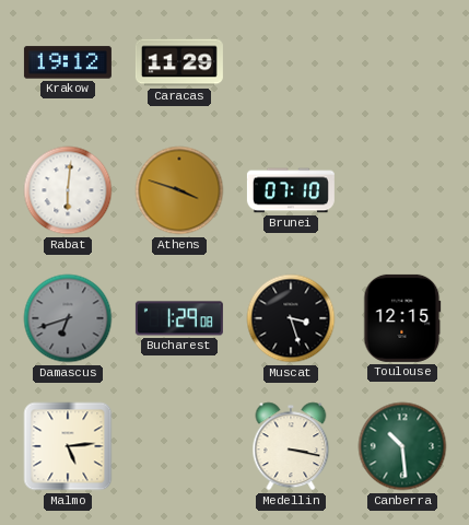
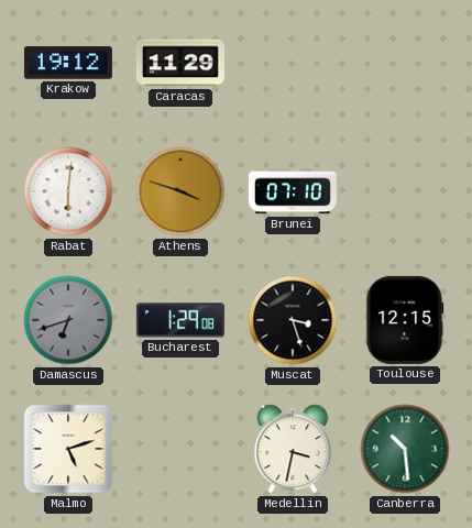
Malmo: 5:14 -> 5:12 (68, 449)
Medellin: 3:17 -> 3:32 (293, 449)
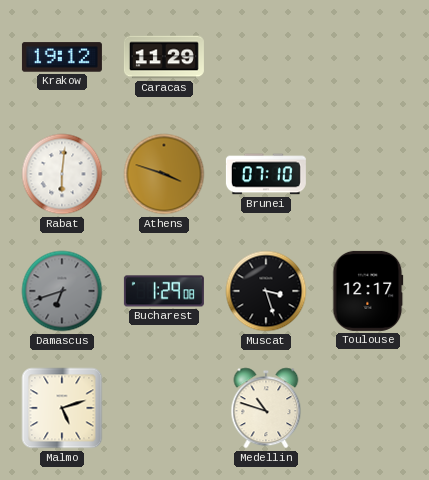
Toulouse: 12:15 -> 12:17 (368, 291)
Medellin: 3:32 -> 10:48 (266, 408)
Canberra: 10:29 -> none (405, 449)
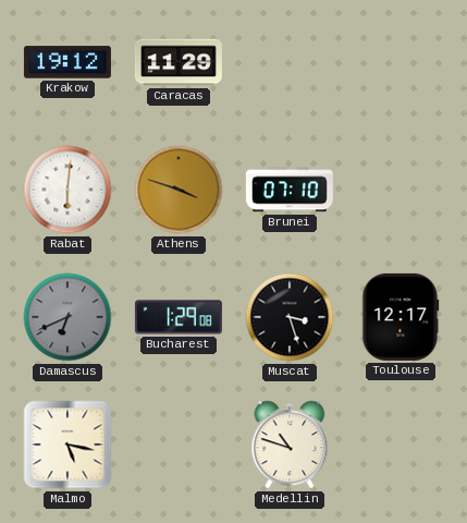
Damascus: 6:42 -> 6:41 (67, 317)
Malmo: 5:12 -> 5:17 (67, 445)
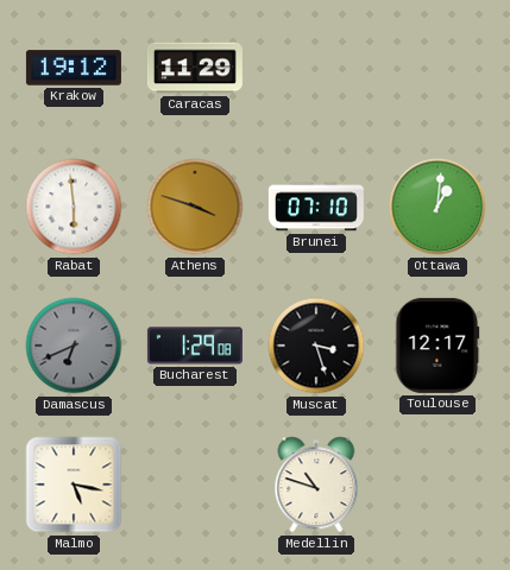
Rabat: 6:01 -> 5:59 (74, 207)
Ottawa: none -> 1:01 (437, 207)
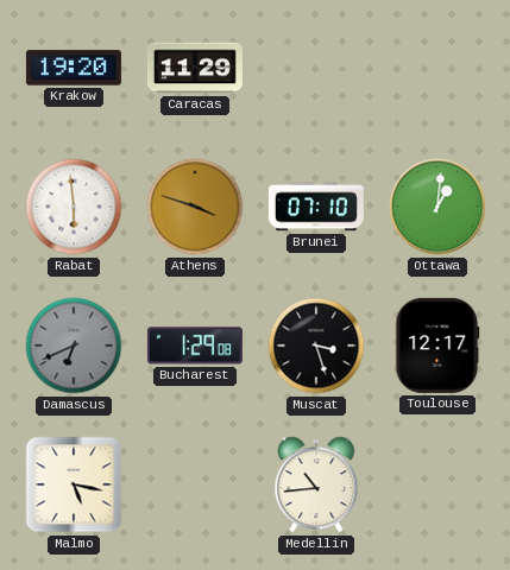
Krakow: 19:12 -> 19:20 (74, 68)
Medellin: 10:48 -> 10:44 (316, 484)
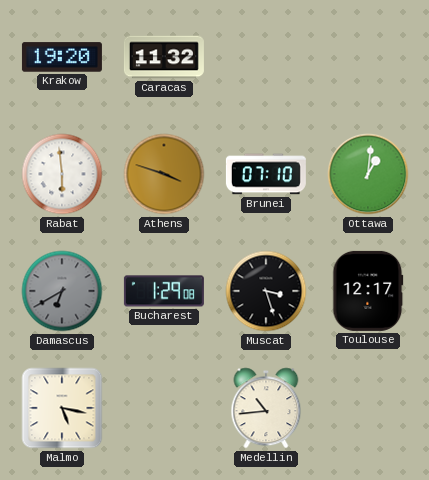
Caracas: 11:29 -> 11:32 (164, 57)
Damascus: 6:41 -> 6:40 (62, 291)
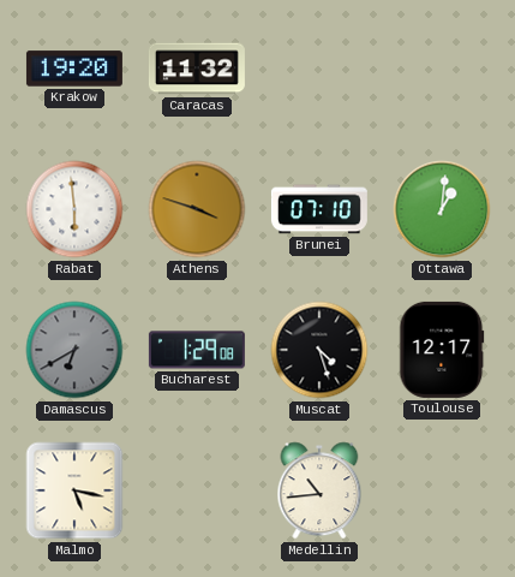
Muscat: 3:27 -> 4:27 (319, 350)
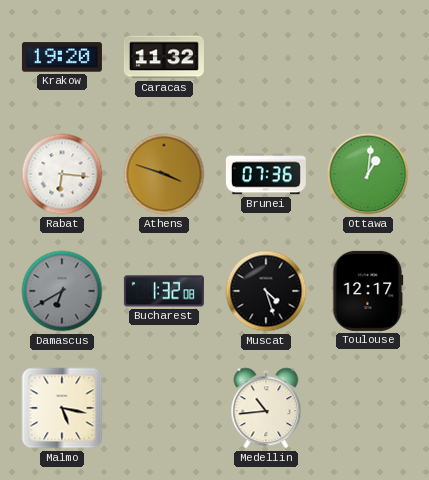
Rabat: 5:59 -> 6:16 (62, 174)
Brunei: 07:10 -> 07:36 (266, 174)
Bucharest: 1:29 -> 1:32 (164, 291)
